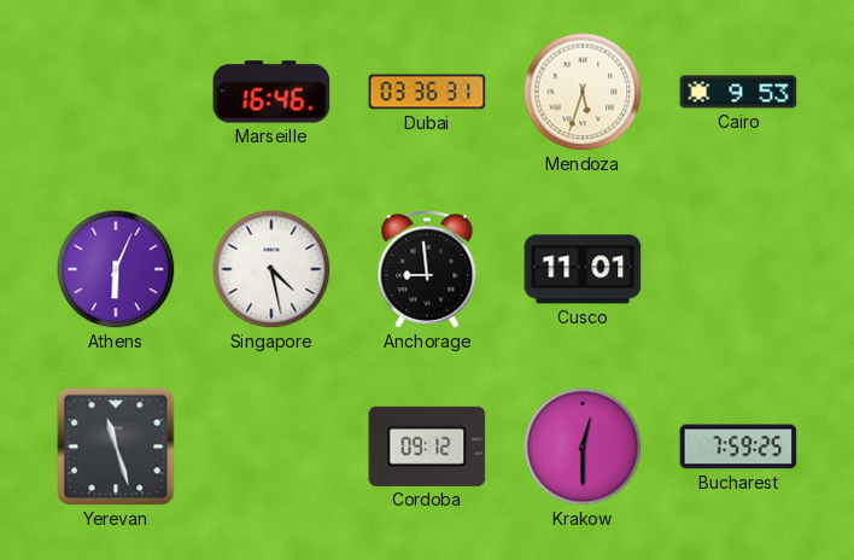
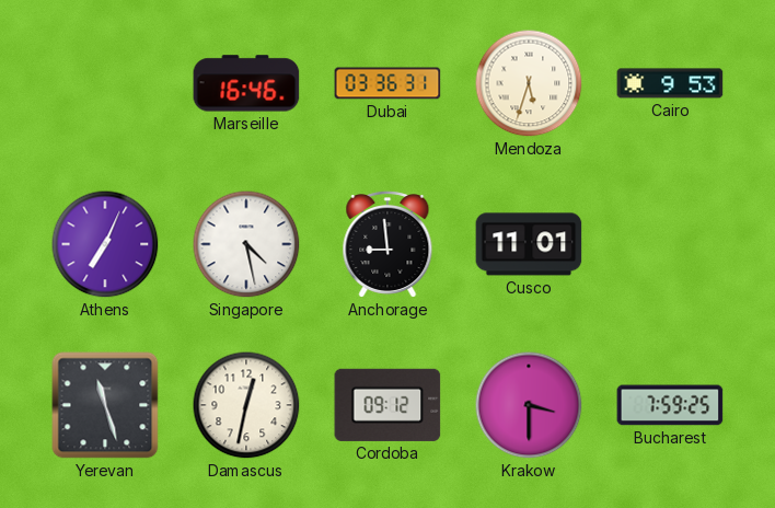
Athens: 6:04 -> 7:04 (105, 244)
Damascus: none -> 12:32 (246, 405)
Krakow: 12:30 -> 3:30 (529, 405)
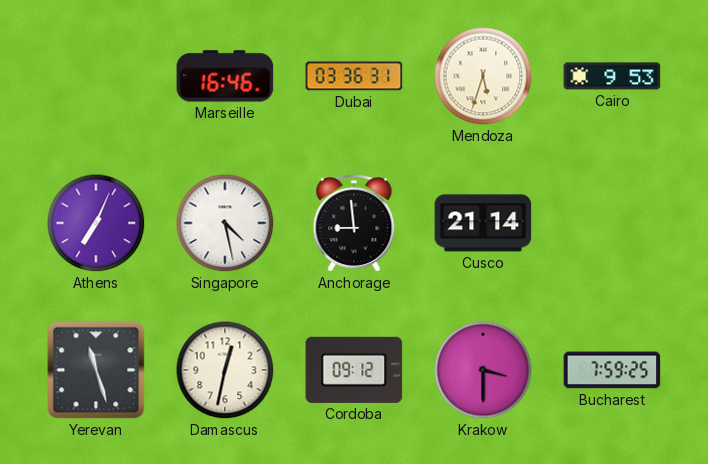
Cusco: 11:01 -> 21:14 (483, 223)
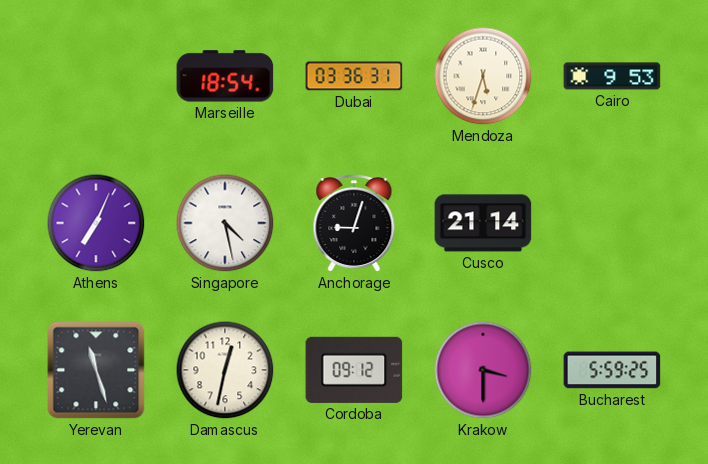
Marseille: 16:46 -> 18:54 (225, 76)
Anchorage: 8:59 -> 9:03 (354, 224)
Bucharest: 7:59 -> 5:59 (612, 370)
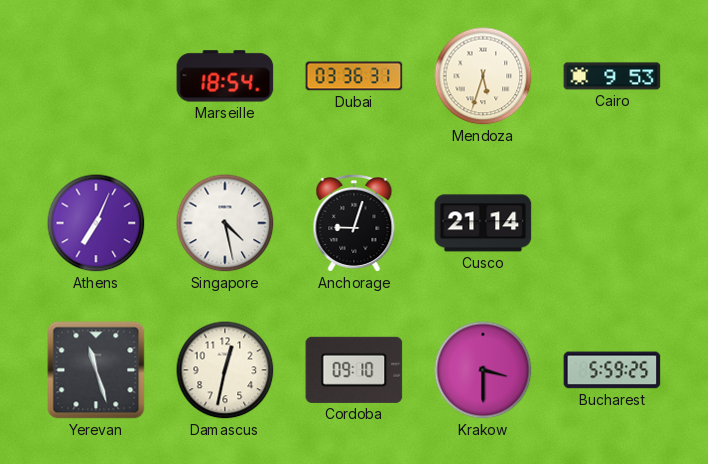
Cordoba: 09:12 -> 09:10 (354, 370)
